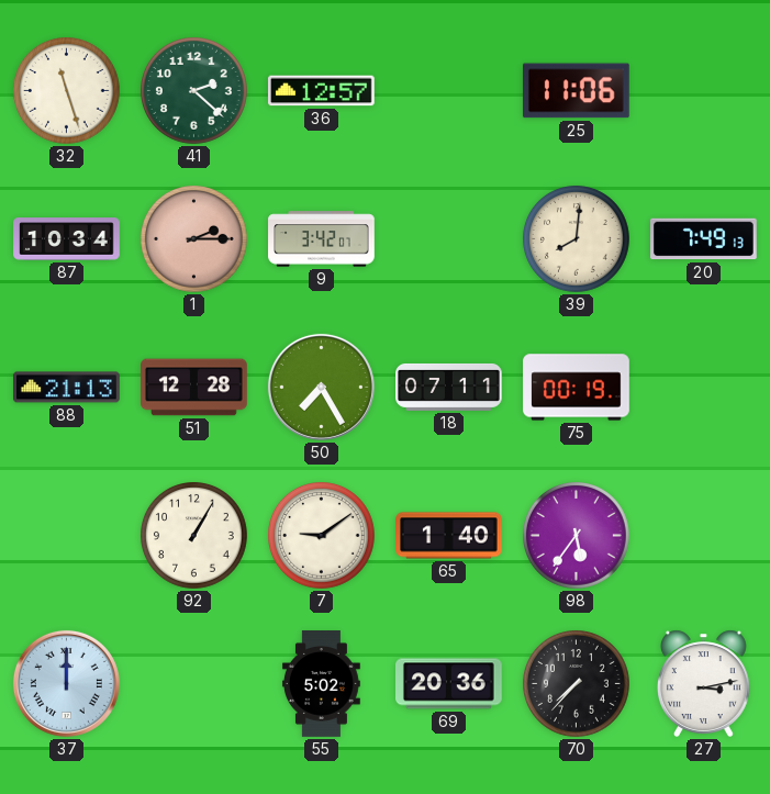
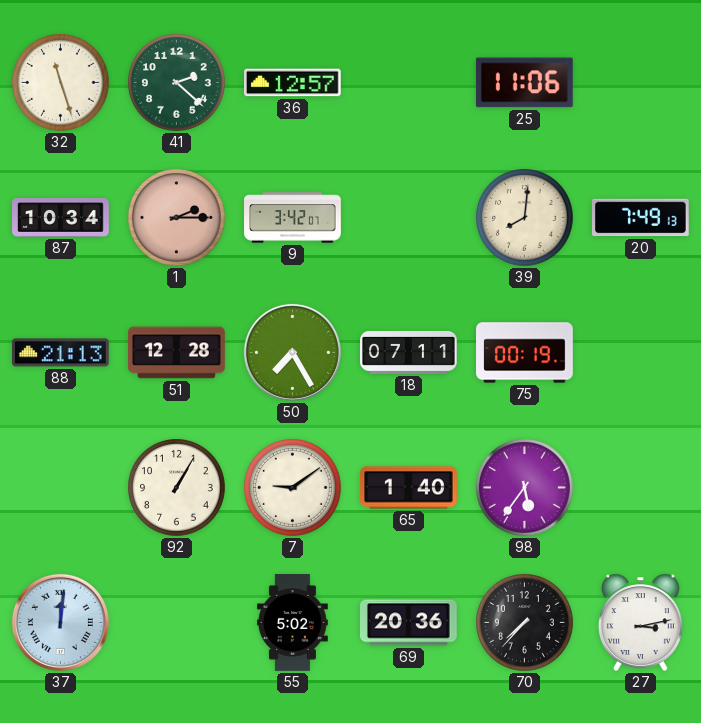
37: 12:00 -> 12:01 (60, 622)
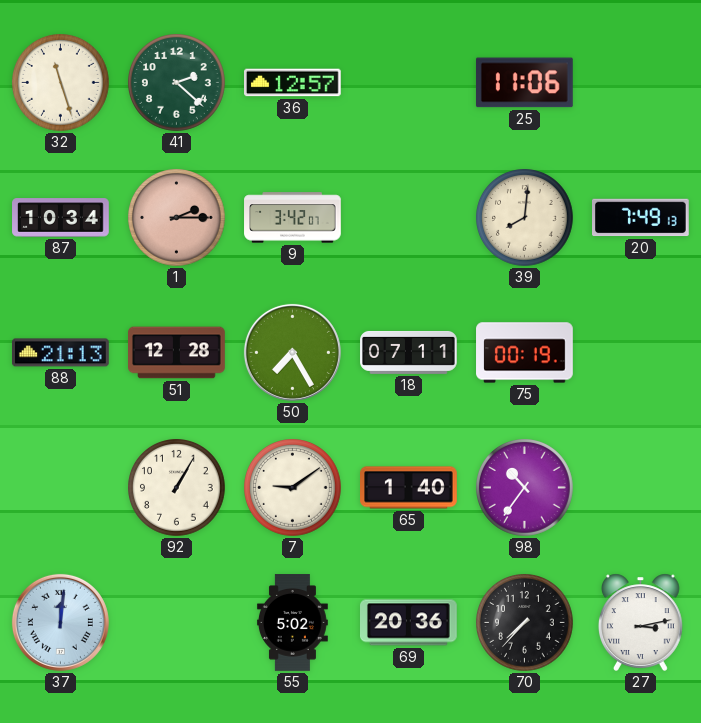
98: 5:36 -> 10:36 (525, 488)
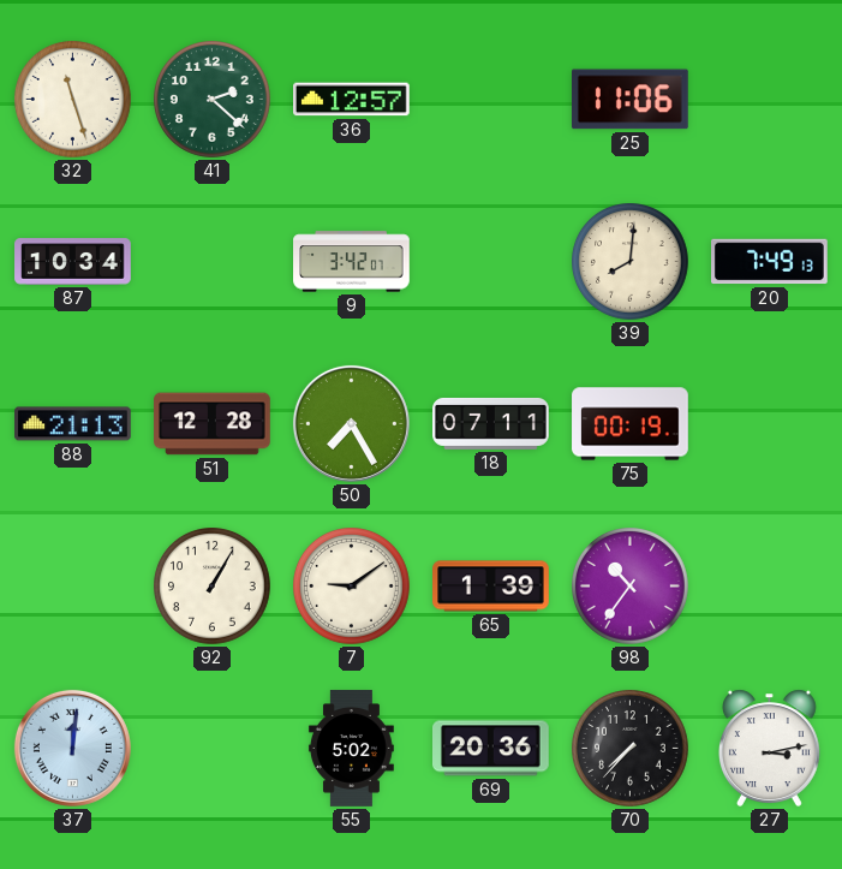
1: 2:15 -> none (177, 218)
65: 1:40 -> 1:39 (491, 587)
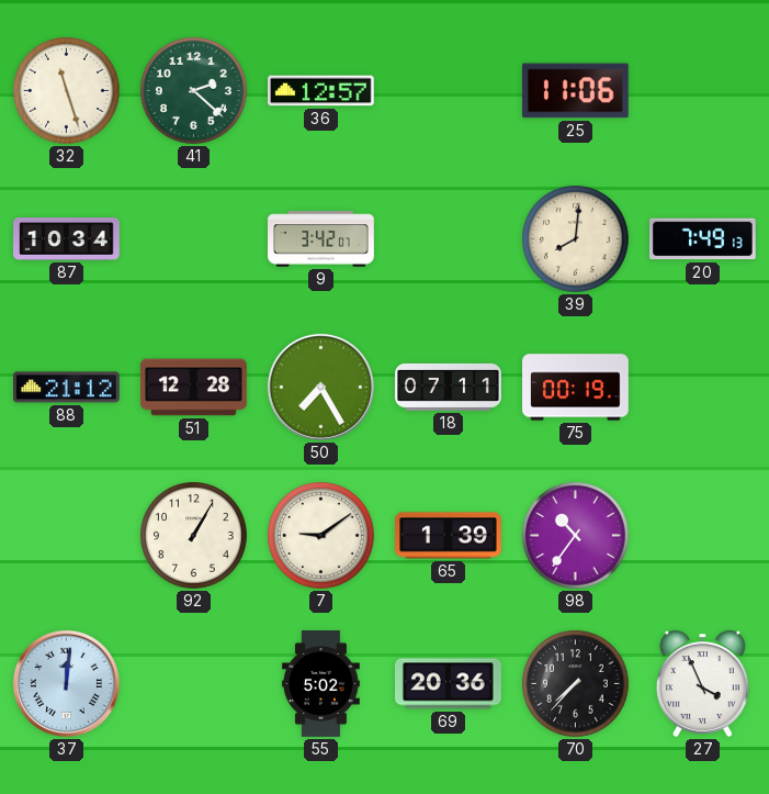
88: 21:13 -> 21:12 (67, 388)
27: 3:13 -> 3:56 (702, 683)
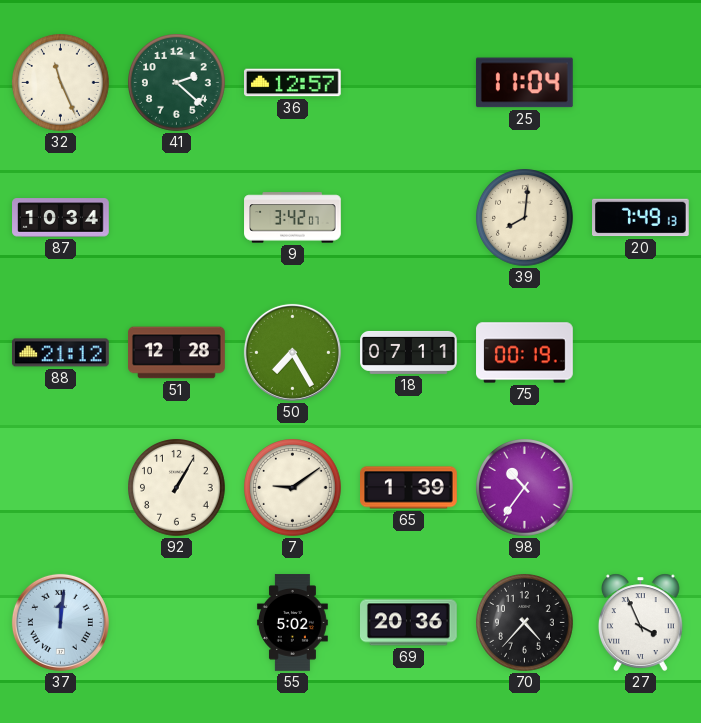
32: 11:27 -> 11:26 (61, 83)
25: 11:06 -> 11:04 (524, 83)
70: 7:37 -> 4:37 (525, 623)
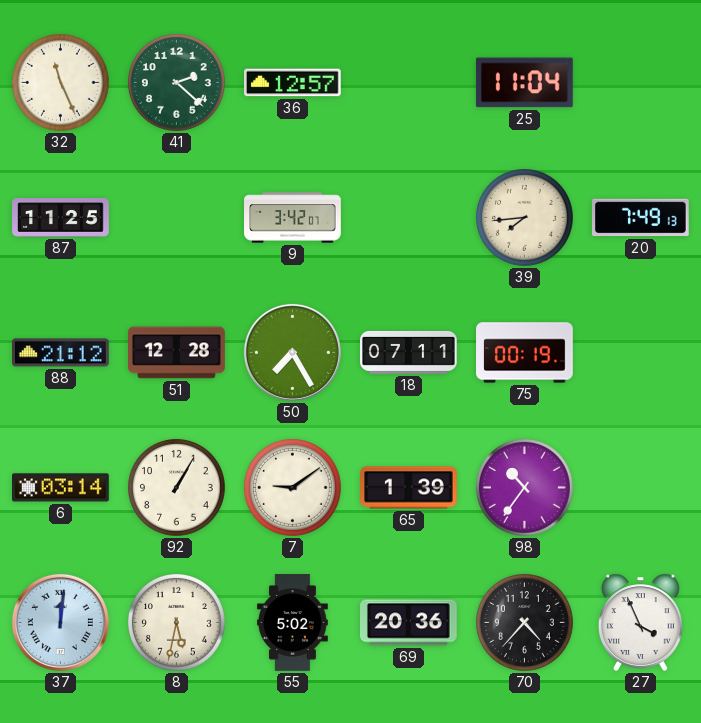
87: 10:34 -> 11:25 (61, 218)
39: 8:01 -> 7:44 (525, 218)
6: none -> 03:14 (61, 488)
8: none -> 5:32 (177, 623)
